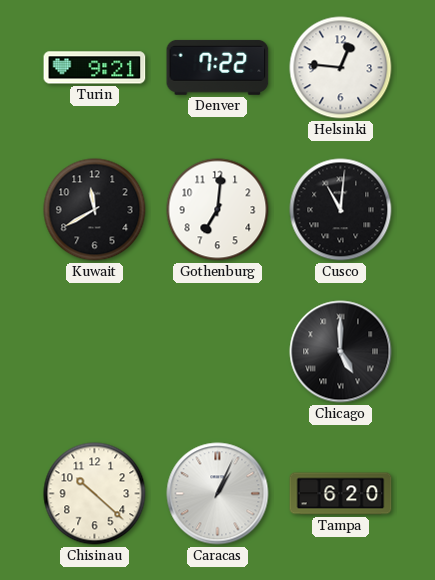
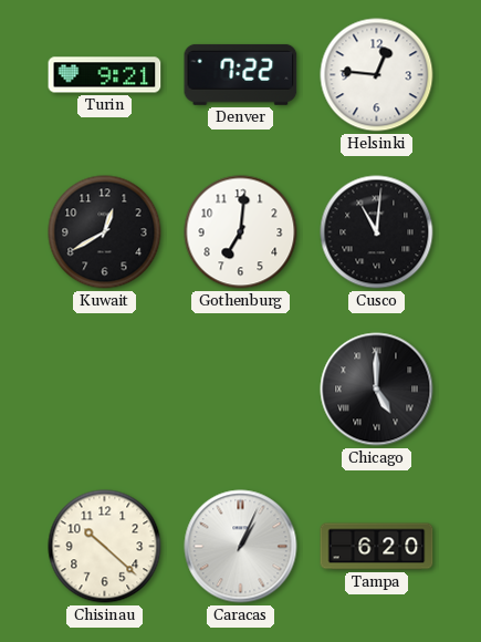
Kuwait: 11:40 -> 12:40 (105, 232)
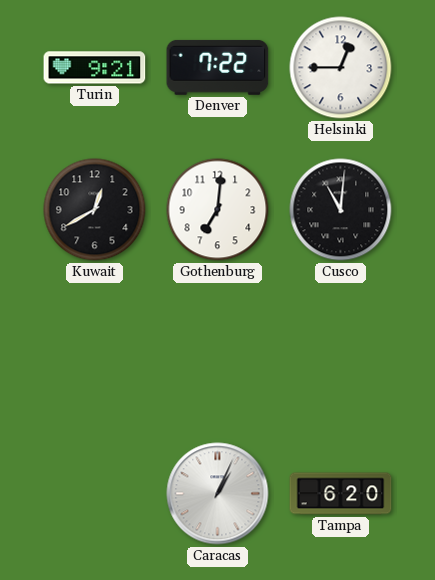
Helsinki: 12:46 -> 12:45 (341, 68)
Chicago: 5:00 -> none (377, 390)
Chisinau: 10:22 -> none (105, 547)
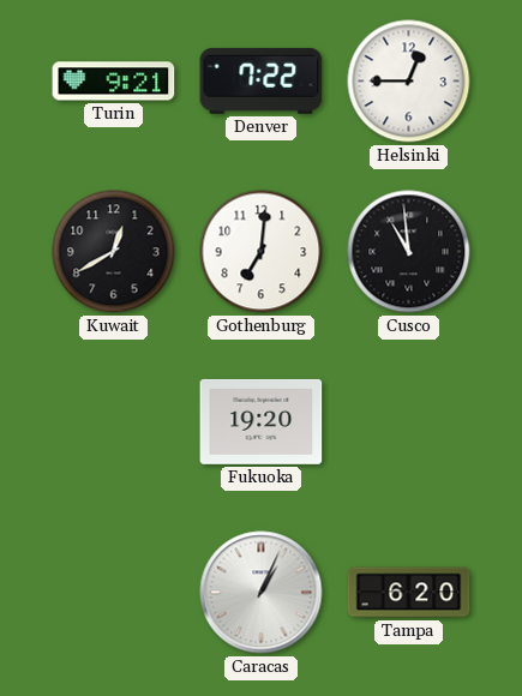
Cusco: 11:01 -> 10:59 (409, 252)
Fukuoka: none -> 19:20 (262, 421)
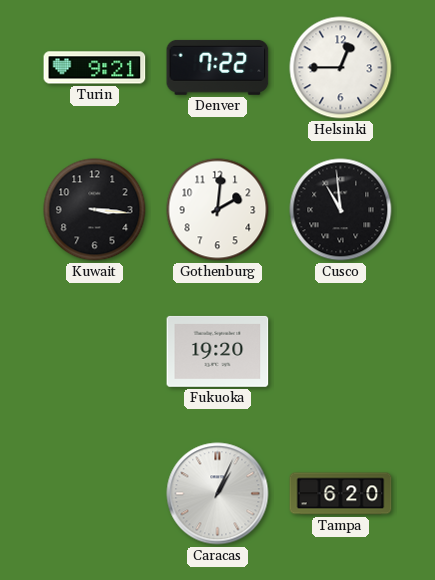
Kuwait: 12:40 -> 3:16 (95, 210)
Gothenburg: 7:01 -> 2:01 (218, 210)
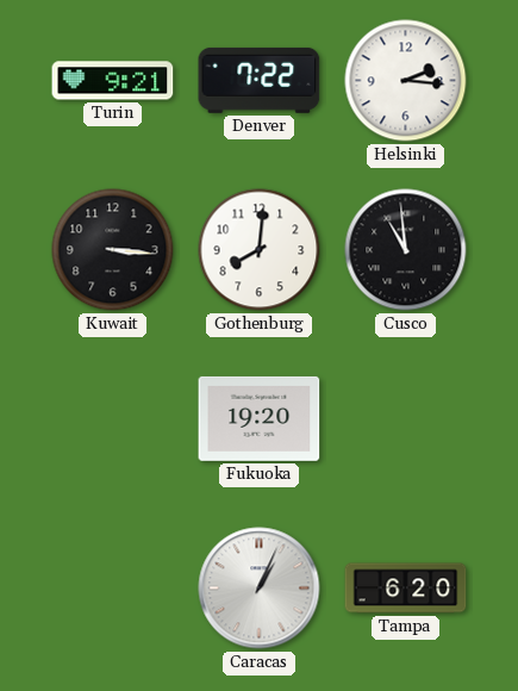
Helsinki: 12:45 -> 2:16 (406, 81)
Gothenburg: 2:01 -> 8:01 (260, 250)
